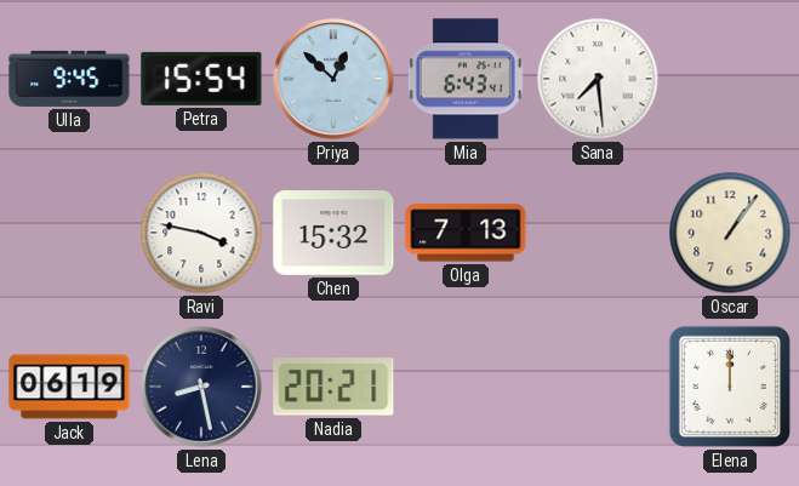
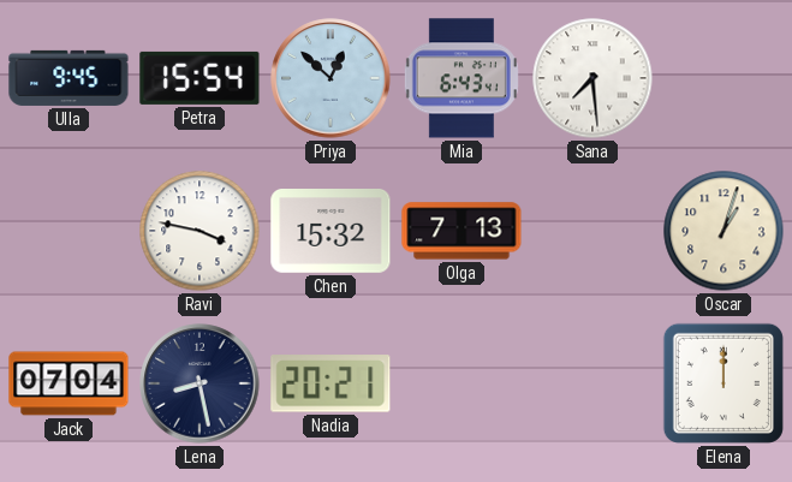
Oscar: 1:06 -> 1:03 (723, 231)
Jack: 06:19 -> 07:04 (69, 383)
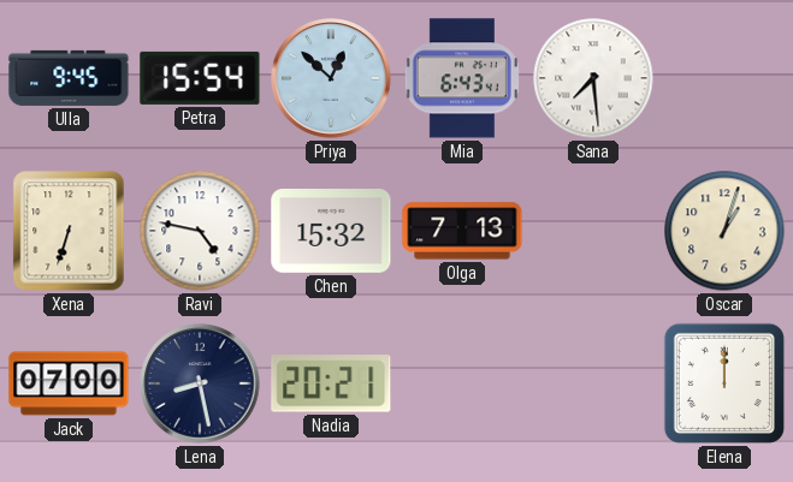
Xena: none -> 6:33 (69, 231)
Ravi: 3:47 -> 4:47 (200, 231)
Jack: 07:04 -> 07:00 (69, 383)
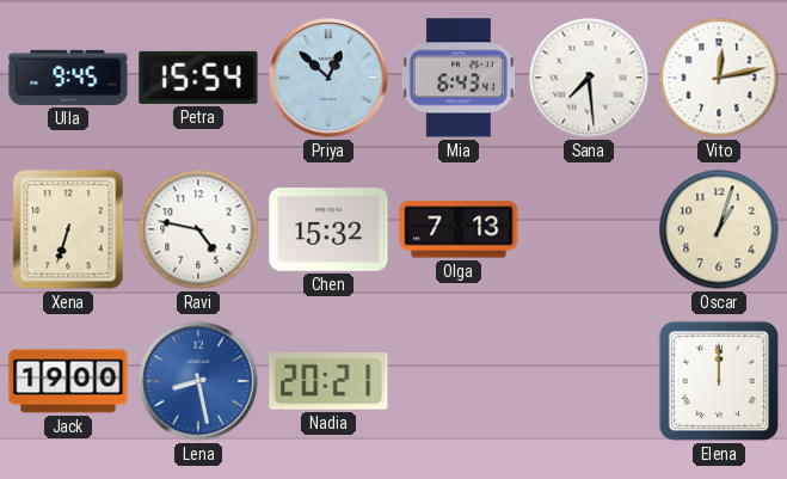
Vito: none -> 12:13 (719, 78)
Jack: 07:00 -> 19:00 (68, 381)
Lena dial: navy -> blue (198, 381)
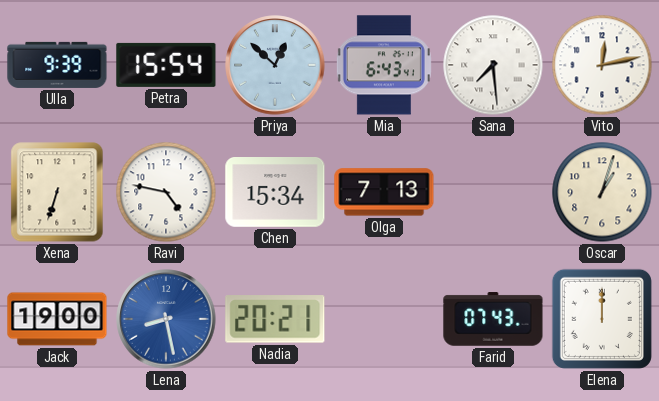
Ulla: 9:45 -> 9:39 (57, 65)
Chen: 15:32 -> 15:34 (275, 193)
Farid: none -> 07:43 (493, 319)
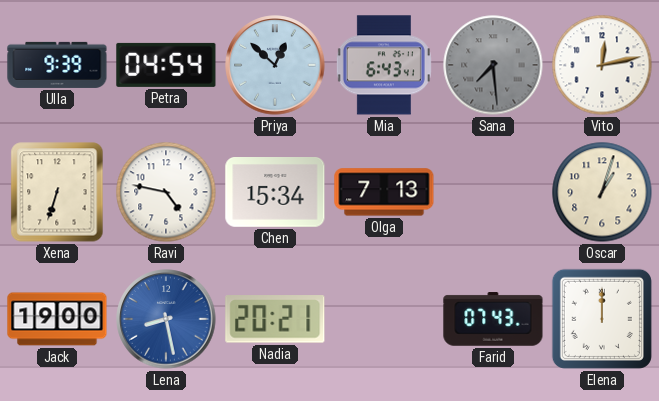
Petra: 15:54 -> 04:54 (166, 65)
Sana dial: white -> grey (493, 65)
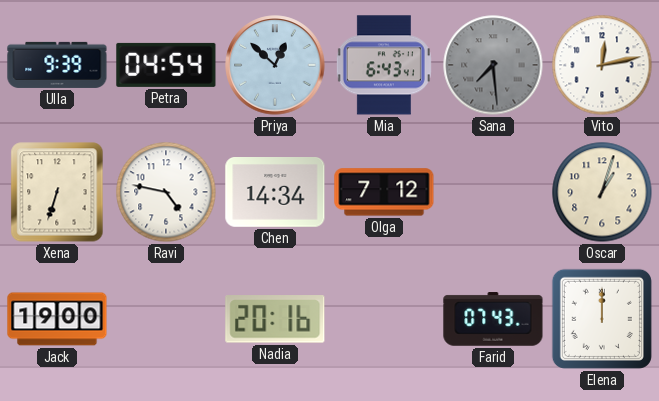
Chen: 15:34 -> 14:34 (275, 193)
Olga: 7:13 -> 7:12 (384, 192)
Lena: 8:28 -> none (166, 319)
Nadia: 20:21 -> 20:16 (275, 319)
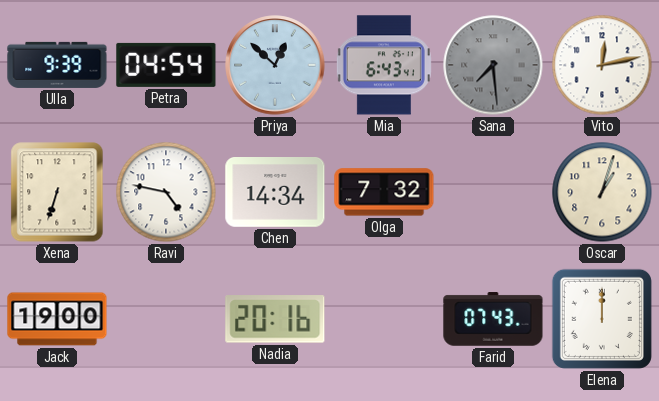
Olga: 7:12 -> 7:32 (384, 192)
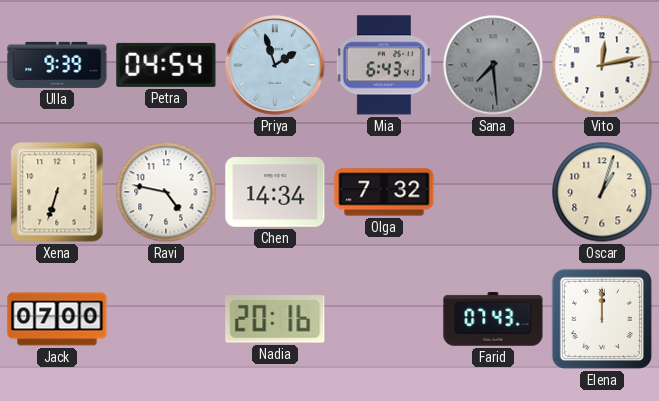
Priya: 12:52 -> 1:57 (275, 65)
Jack: 19:00 -> 07:00 (57, 319)
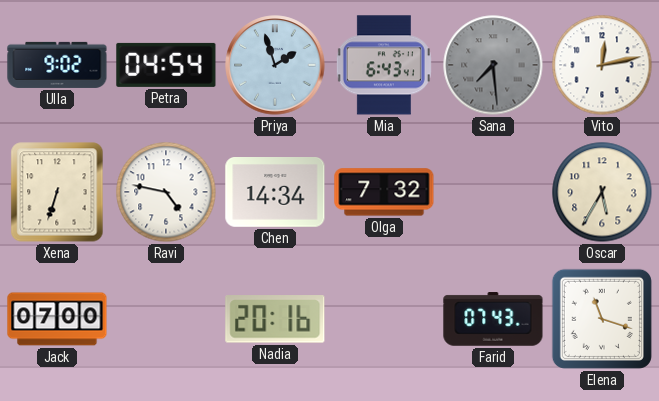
Ulla: 9:39 -> 9:02 (57, 65)
Oscar: 1:03 -> 5:35 (602, 192)
Elena: 12:00 -> 11:18 (602, 319)
